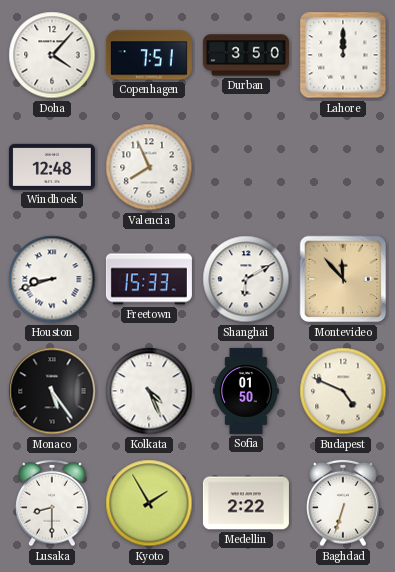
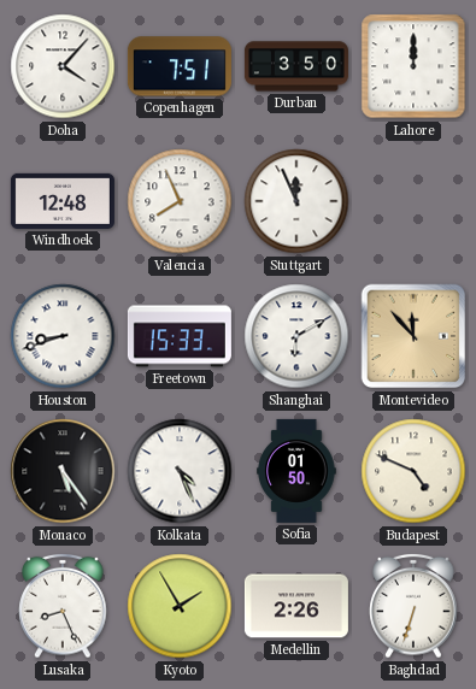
Stuttgart: none -> 11:56 (296, 201)
Lusaka: 8:30 -> 8:26 (63, 606)
Medellin: 2:22 -> 2:26 (296, 606)
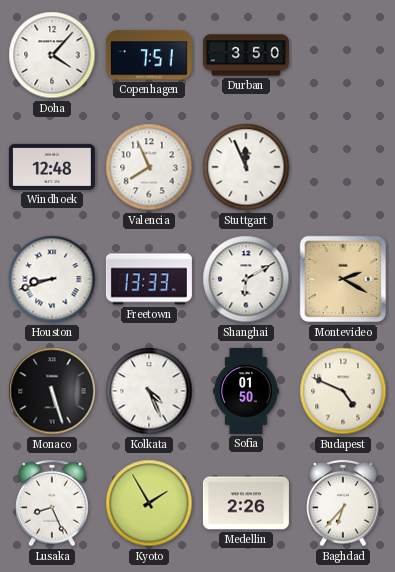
Lahore: 12:00 -> none (413, 66)
Freetown: 15:33 -> 13:33 (149, 279)
Montevideo: 11:53 -> 2:20 (343, 279)
Monaco: 5:24 -> 5:27 (52, 391)
Baghdad: 6:33 -> 6:37 (343, 503)
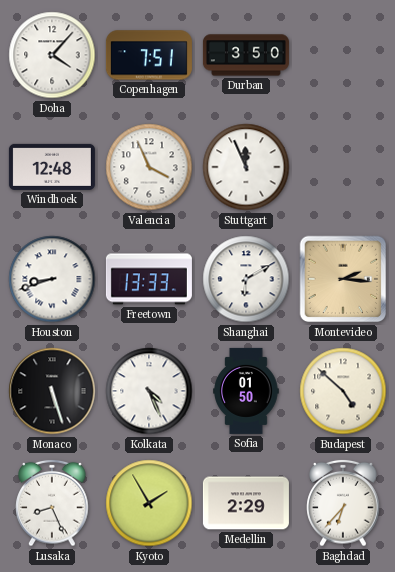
Valencia: 7:56 -> 3:56 (149, 167)
Montevideo: 2:20 -> 2:16 (343, 279)
Budapest: 4:49 -> 4:52 (343, 391)
Medellin: 2:26 -> 2:29 (246, 503)
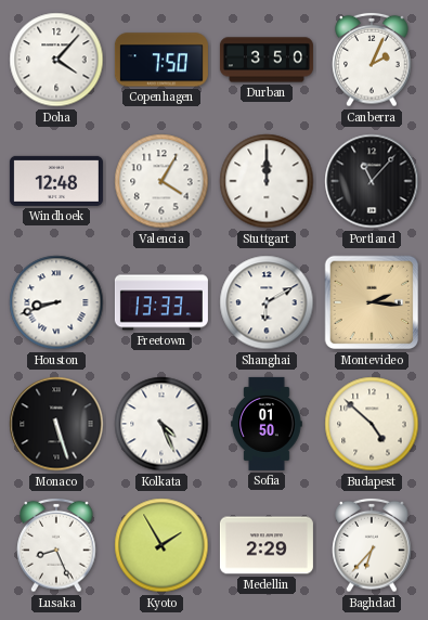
Copenhagen: 7:51 -> 7:50 (161, 60)
Canberra: none -> 2:04 (372, 60)
Valencia: 3:56 -> 4:05 (161, 181)
Stuttgart: 11:56 -> 12:00 (267, 181)
Portland: none -> 11:07 (372, 181)
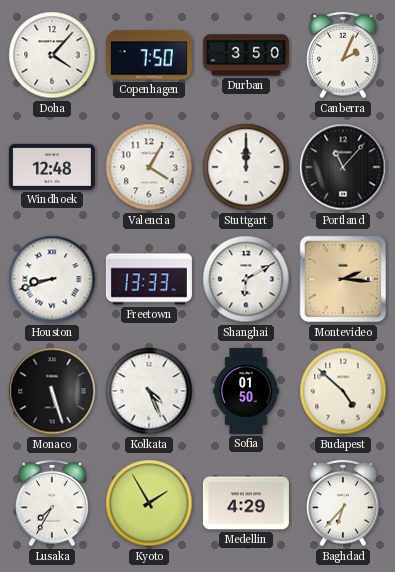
Lusaka: 8:26 -> 7:35 (52, 503)
Medellin: 2:29 -> 4:29 (246, 503)
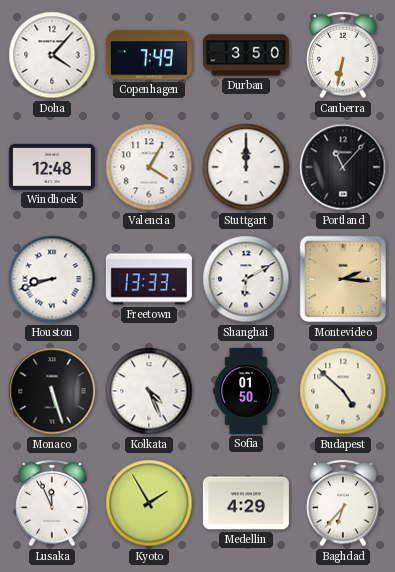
Copenhagen: 7:50 -> 7:49 (149, 55)
Canberra: 2:04 -> 6:32 (343, 55)
Lusaka: 7:35 -> 11:56 (52, 503)
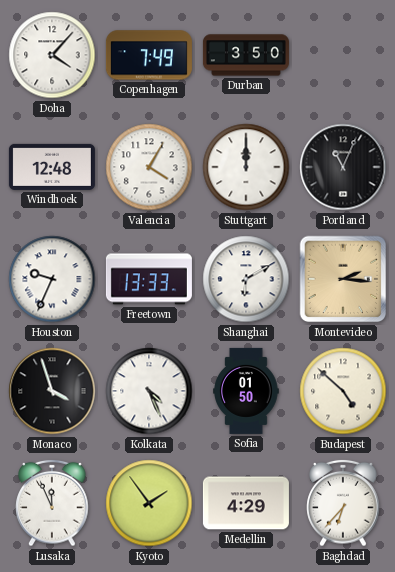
Canberra: 6:32 -> none (343, 55)
Portland: 11:07 -> 11:04 (343, 167)
Houston: 8:42 -> 9:34 (52, 279)
Monaco: 5:27 -> 3:57 (52, 391)
Kyoto: 1:55 -> 1:54 (149, 503)
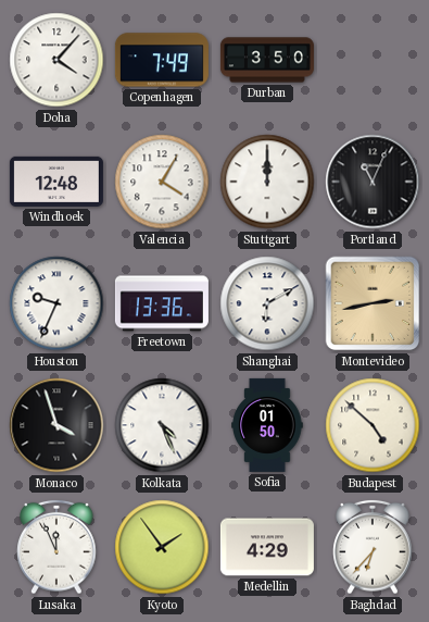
Freetown: 13:33 -> 13:36 (162, 303)
Montevideo: 2:16 -> 2:43 (373, 303)
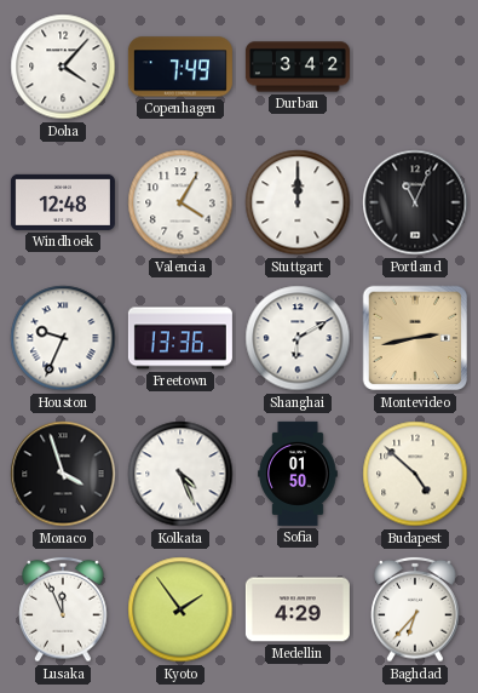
Durban: 3:50 -> 3:42 (298, 67)
